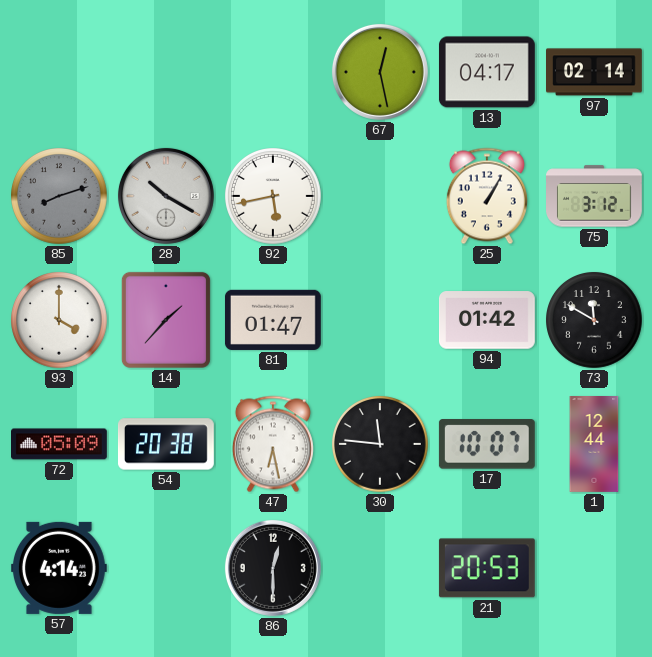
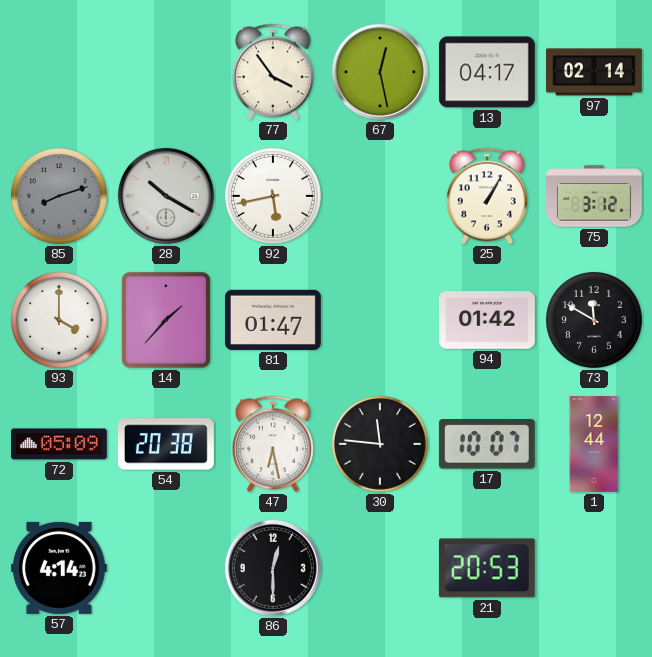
77: none -> 3:54 (273, 72)
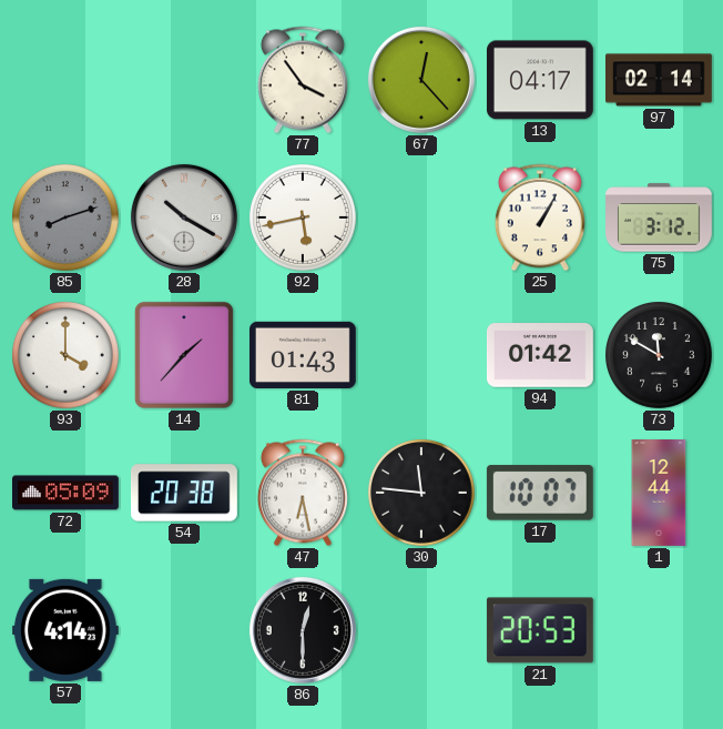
67: 12:28 -> 12:23 (421, 80)
81: 01:47 -> 01:43 (303, 355)
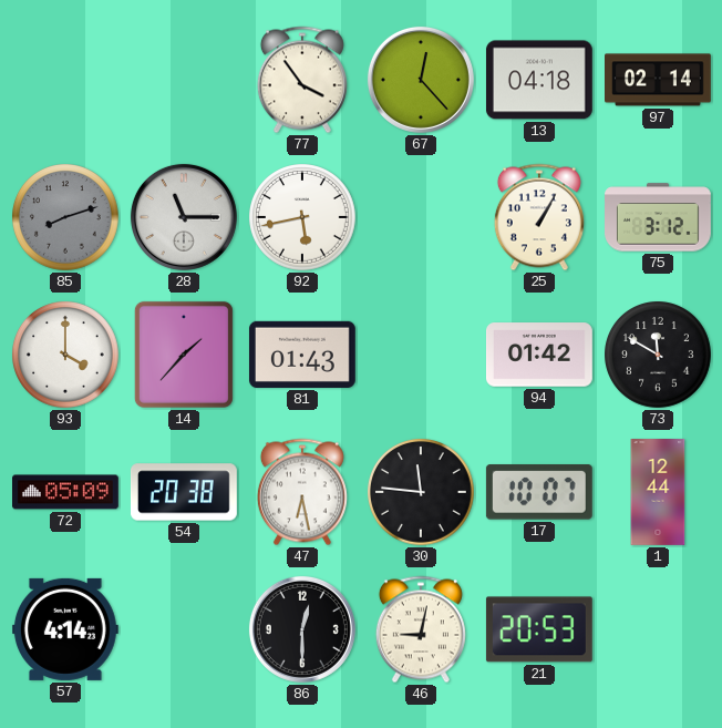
13: 04:17 -> 04:18 (539, 80)
28: 10:20 -> 11:15 (184, 217)
46: none -> 9:02 (421, 629)
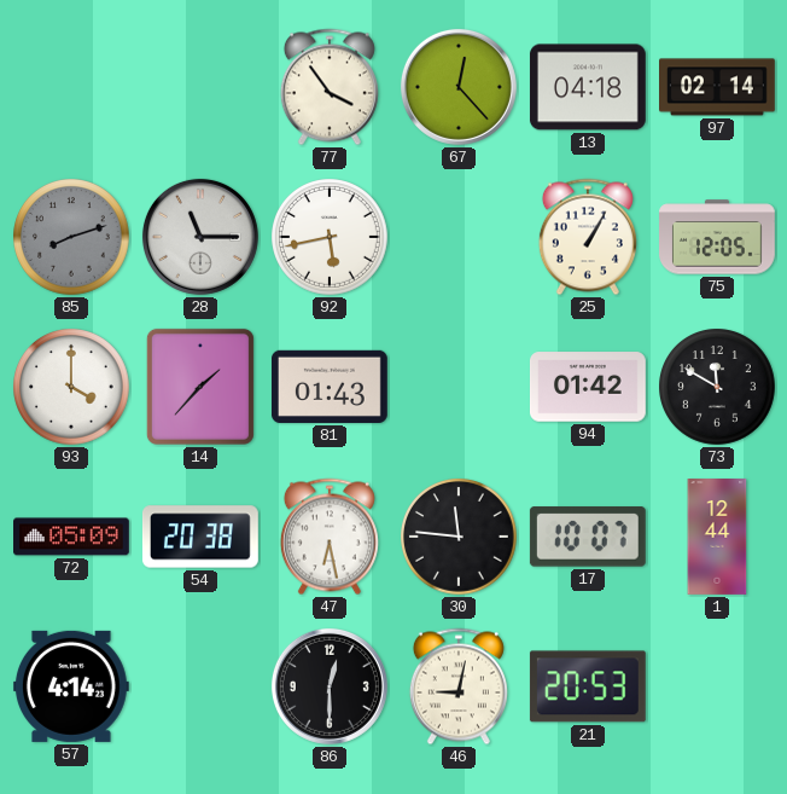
75: 3:12 -> 12:05 (718, 237)
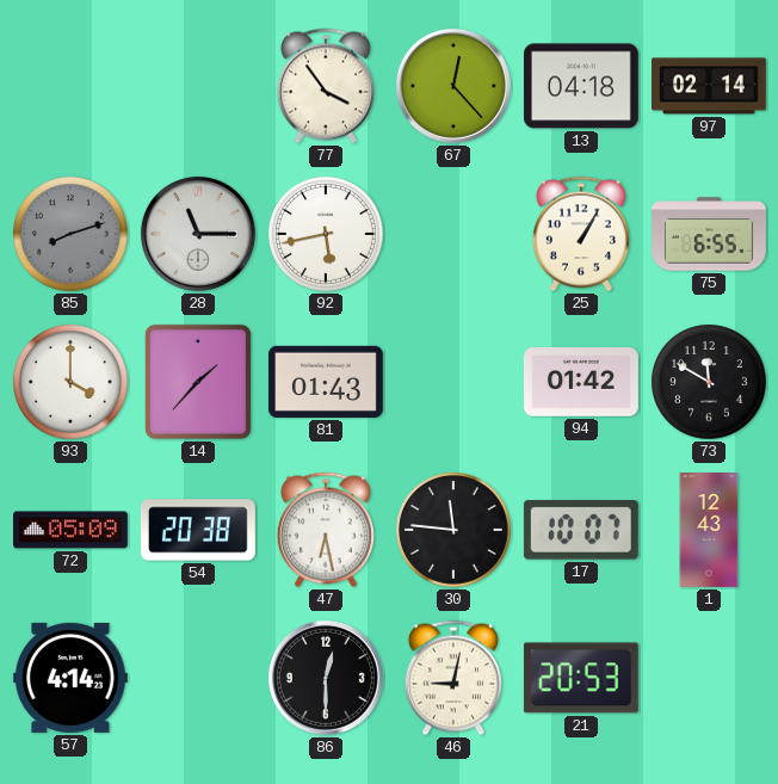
75: 12:05 -> 6:55 (710, 234)
1: 12:44 -> 12:43 (709, 531)
